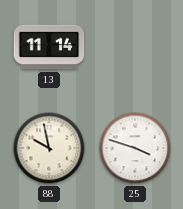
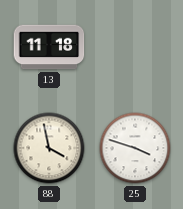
13: 11:14 -> 11:18 (49, 47)
88: 9:58 -> 3:58 (49, 148)
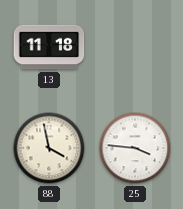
25: 3:48 -> 3:46 (135, 148)
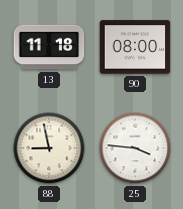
90: none -> 08:00 (135, 47)
88: 3:58 -> 8:58 (49, 148)
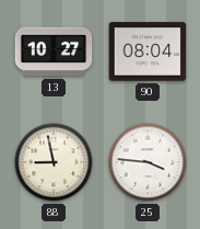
13: 11:18 -> 10:27 (54, 51)
90: 08:00 -> 08:04 (148, 51)
